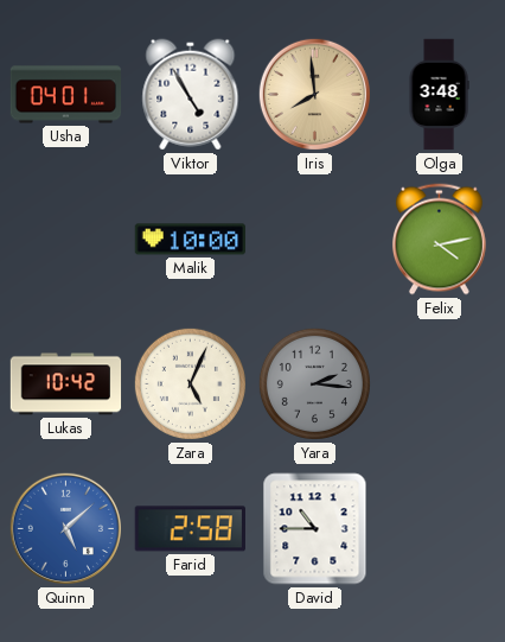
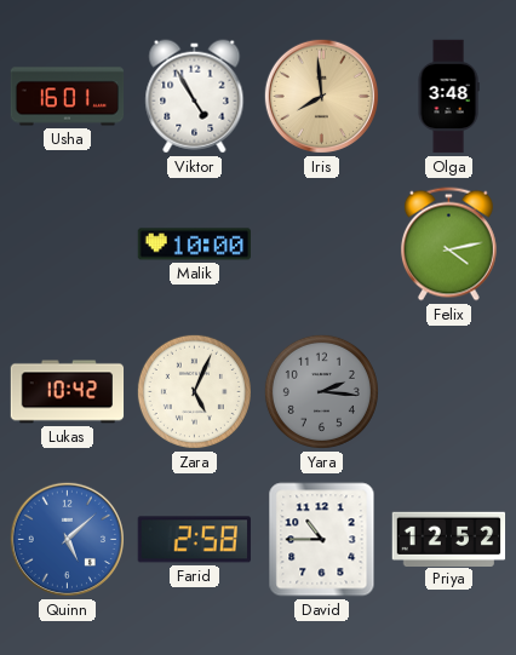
Usha: 04:01 -> 16:01 (68, 97)
Priya: none -> 12:52 (449, 539)
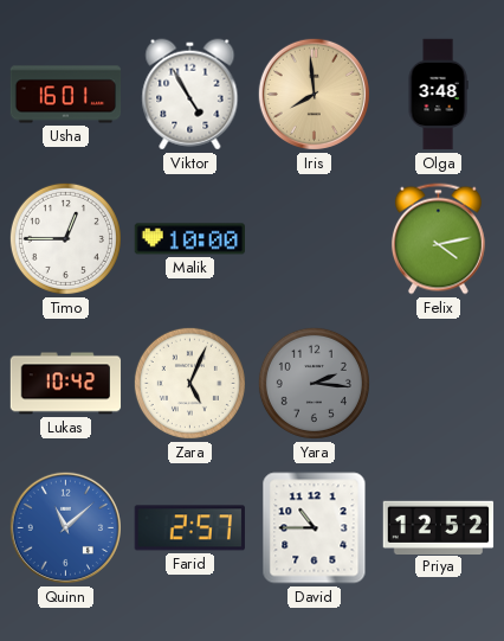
Timo: none -> 12:45 (65, 238)
Quinn: 5:08 -> 11:08 (65, 527)
Farid: 2:58 -> 2:57 (189, 528)
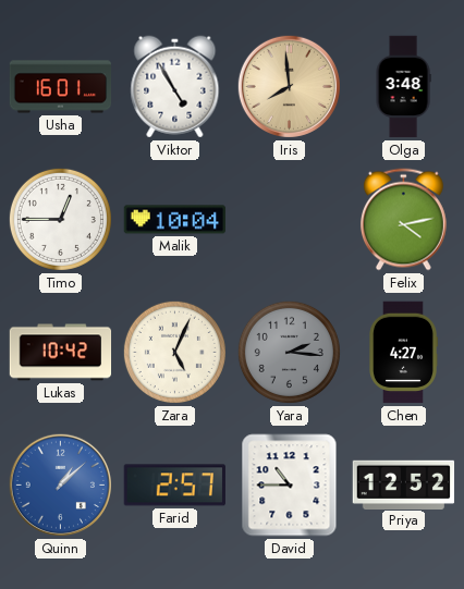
Malik: 10:00 -> 10:04 (175, 220)
Chen: none -> 4:27 (403, 353)
Quinn: 11:08 -> 1:08 (60, 484)
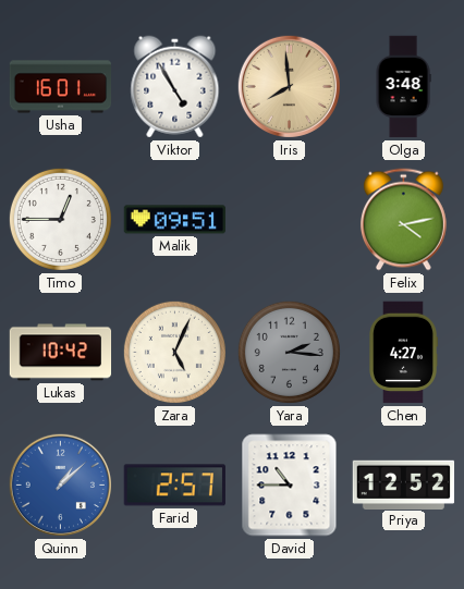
Malik: 10:04 -> 09:51 (175, 220)
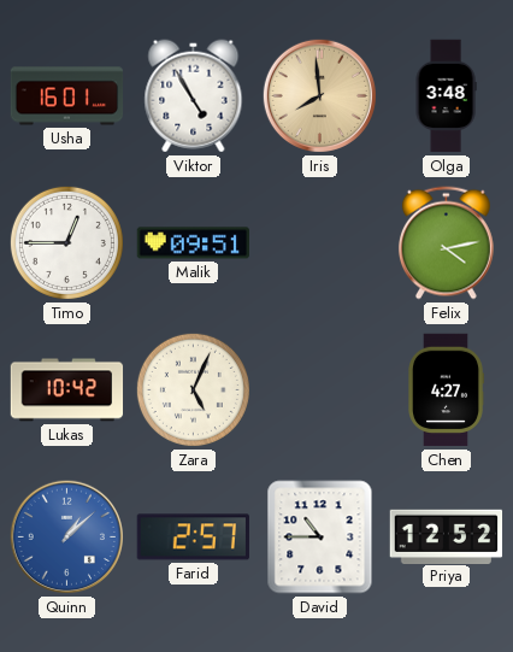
Yara: 2:16 -> none (289, 352)
